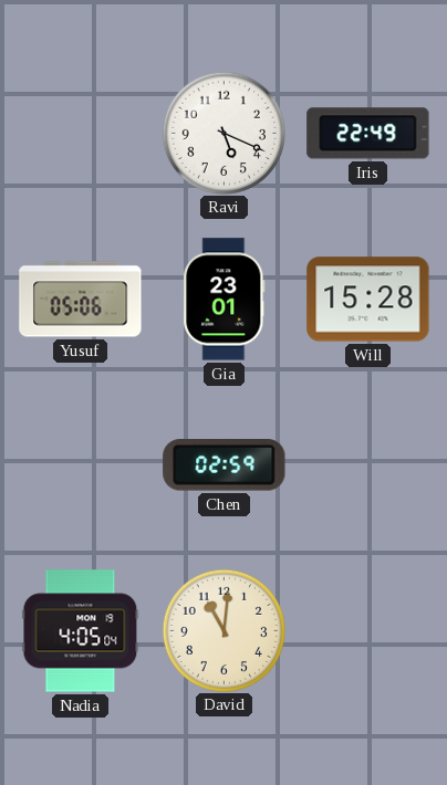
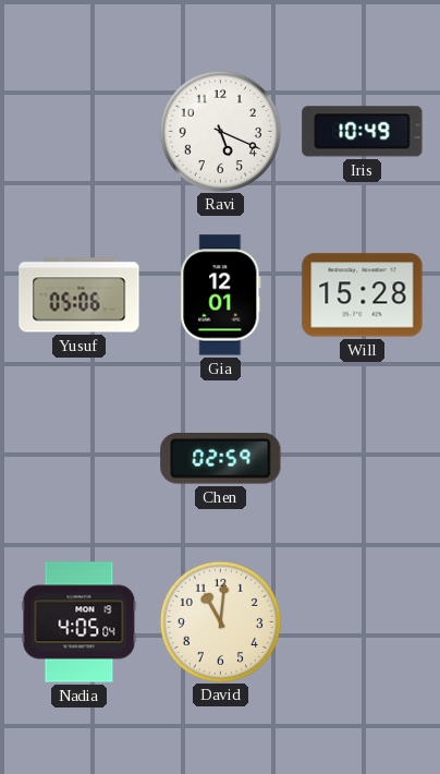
Iris: 22:49 -> 10:49 (363, 132)
Gia: 23:01 -> 12:01 (221, 295)
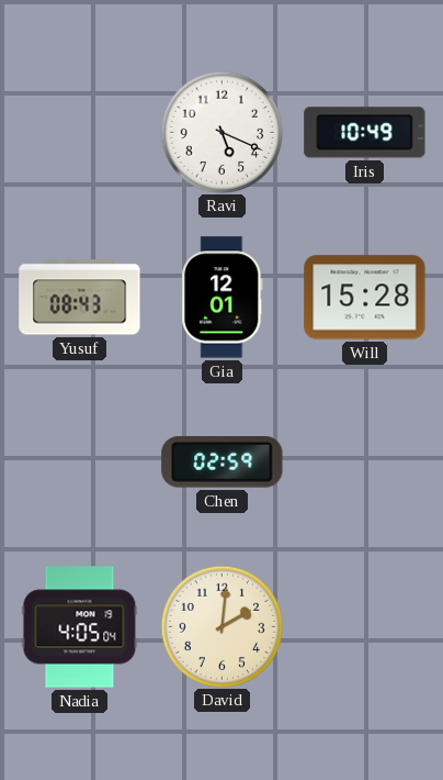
Yusuf: 05:06 -> 08:43 (80, 298)
David: 11:01 -> 2:01 (222, 626)
